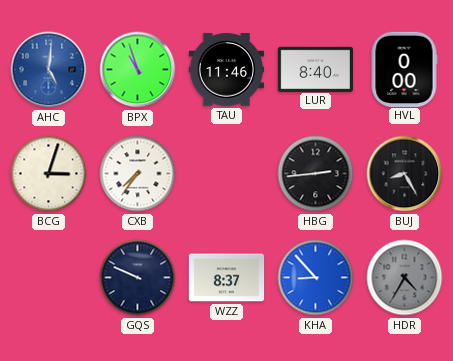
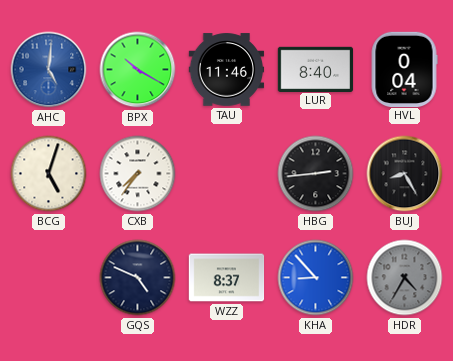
BPX: 10:57 -> 10:20 (138, 70)
HVL: 0:00 -> 0:04 (404, 69)
BCG: 3:03 -> 5:03 (49, 174)
GQS: 9:49 -> 4:49 (138, 278)
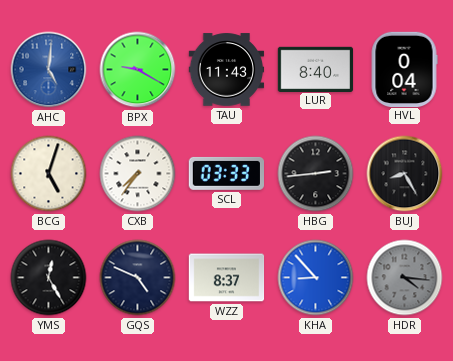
BPX: 10:20 -> 9:20 (138, 70)
TAU: 11:46 -> 11:43 (227, 70)
SCL: none -> 03:33 (226, 173)
YMS: none -> 12:25 (49, 278)
HDR: 4:35 -> 4:16 (405, 278)
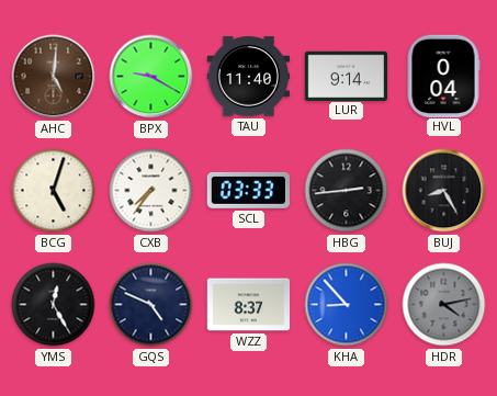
AHC dial: blue -> brown (54, 77)
TAU: 11:43 -> 11:40 (249, 77)
LUR: 8:40 -> 9:14 (347, 76)
HDR: 4:16 -> 4:13 (444, 305)
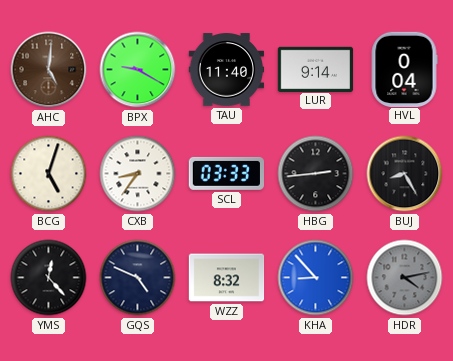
CXB: 7:36 -> 8:36 (138, 174)
YMS: 12:25 -> 12:23 (49, 278)
WZZ: 8:37 -> 8:32 (227, 278)
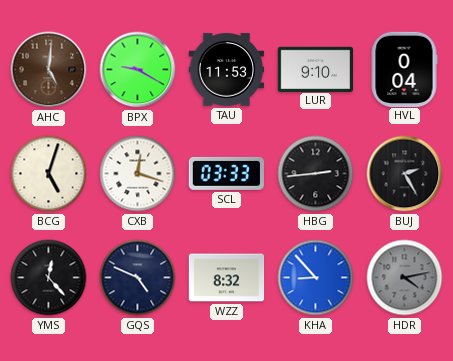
TAU: 11:40 -> 11:53 (227, 70)
LUR: 9:14 -> 9:10 (316, 69)
CXB: 8:36 -> 12:18 (138, 174)
BUJ: 8:25 -> 2:25 (405, 174)
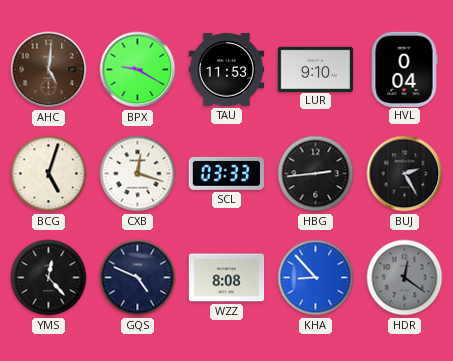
WZZ: 8:32 -> 8:08 (227, 278)
HDR: 4:13 -> 12:21 (405, 278)
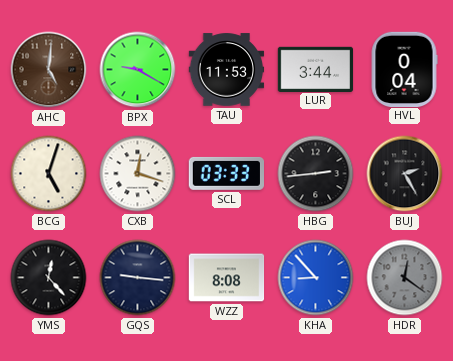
LUR: 9:10 -> 3:44 (316, 69)
GQS: 4:49 -> 9:16 (138, 278)
